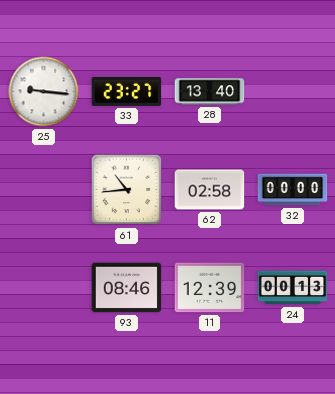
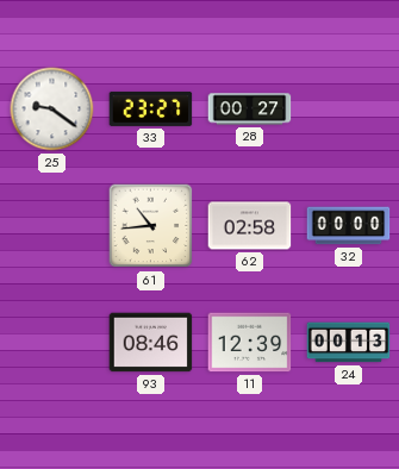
25: 9:16 -> 9:21 (52, 110)
28: 13:40 -> 00:27 (250, 110)
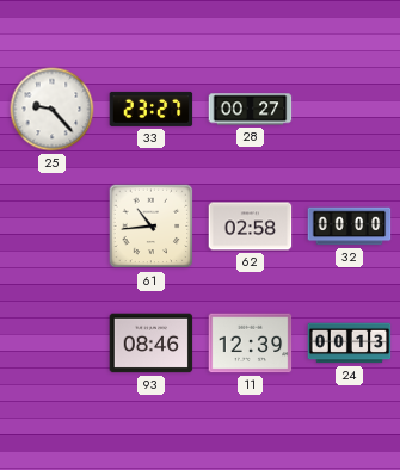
25: 9:21 -> 9:23 (53, 110)
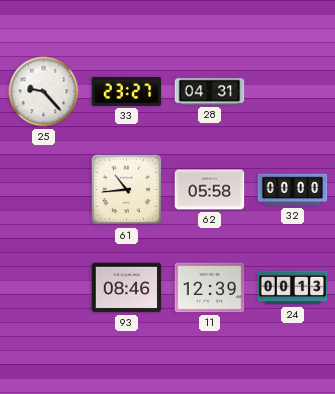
28: 00:27 -> 04:31 (210, 92)
62: 02:58 -> 05:58 (210, 190)
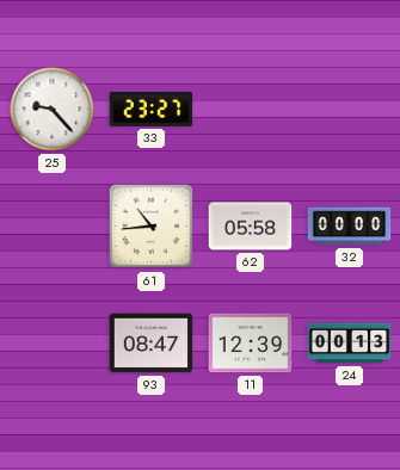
28: 04:31 -> none (210, 92)
93: 08:46 -> 08:47 (152, 344)
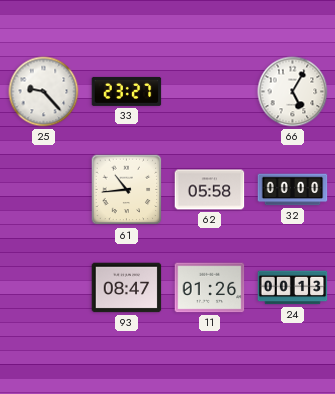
66: none -> 5:05 (293, 92)
11: 12:39 -> 01:26 (210, 288)
